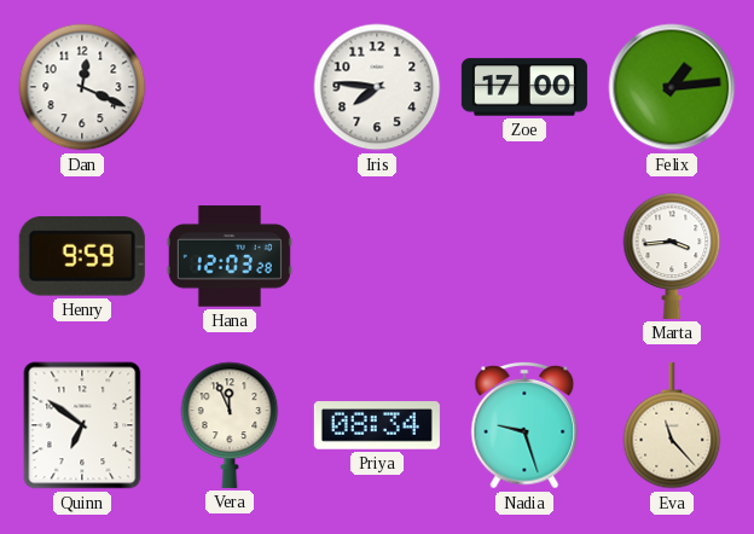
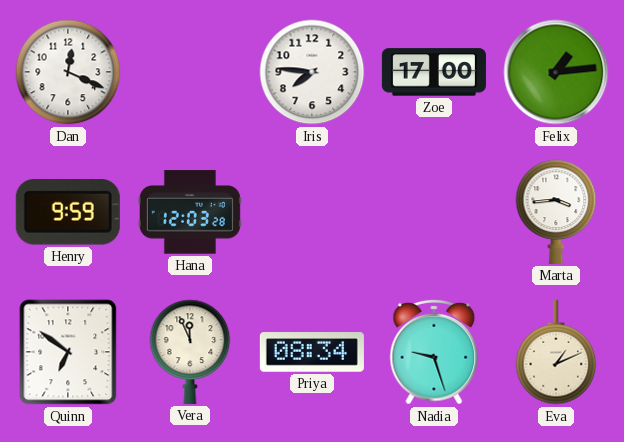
Eva: 11:23 -> 1:11 (556, 352)
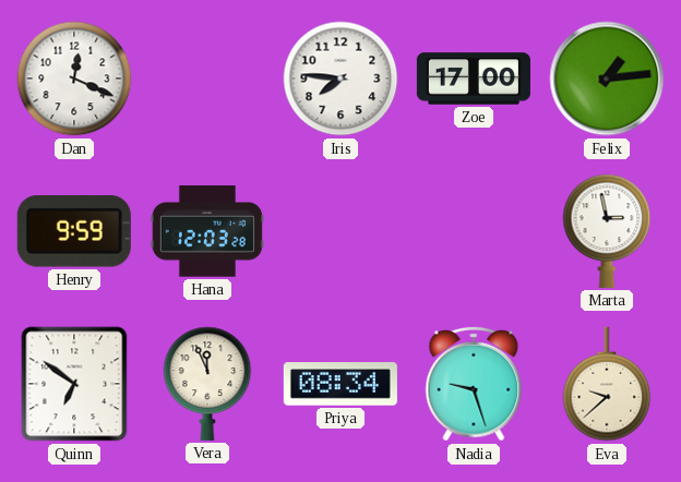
Marta: 3:44 -> 2:58 (607, 231)
Eva: 1:11 -> 9:38 (607, 384)
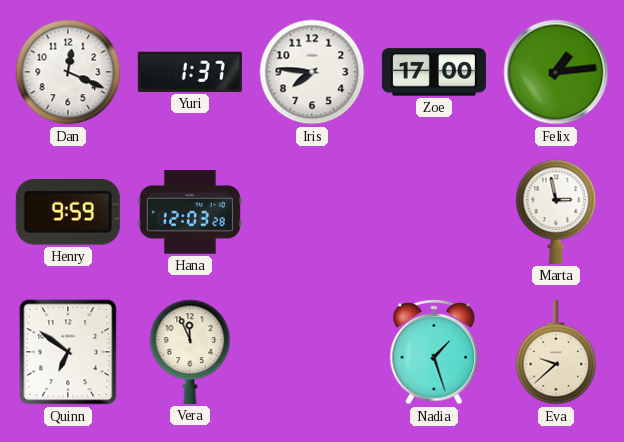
Yuri: none -> 1:37 (190, 72)
Priya: 08:34 -> none (340, 384)
Nadia: 9:27 -> 1:27 (434, 352)
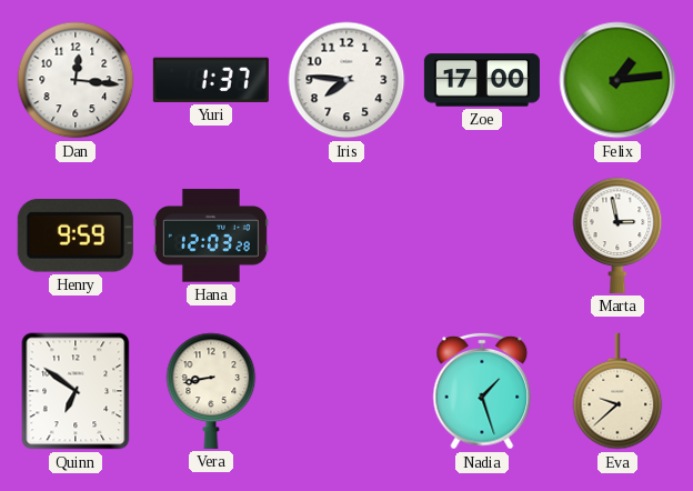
Dan: 12:19 -> 12:16 (76, 80)
Vera: 11:56 -> 8:43 (211, 391)
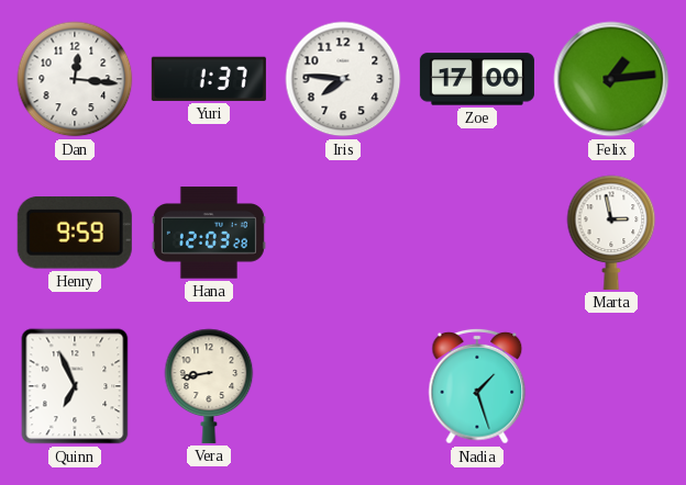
Quinn: 6:51 -> 6:56 (75, 386)
Eva: 9:38 -> none (617, 391)
